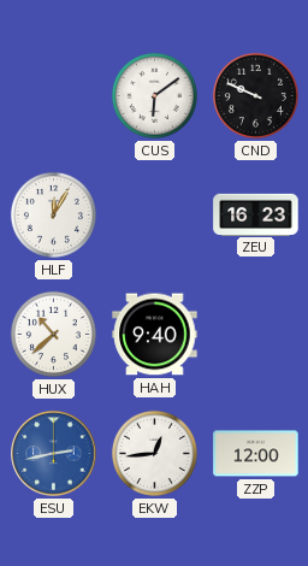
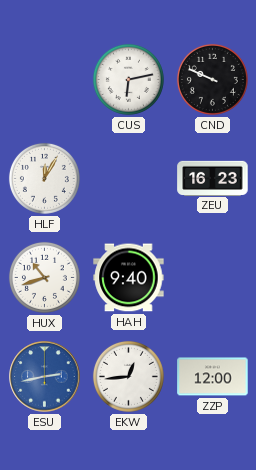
CUS: 6:09 -> 6:13 (128, 79)
HUX: 10:38 -> 10:42 (44, 277)
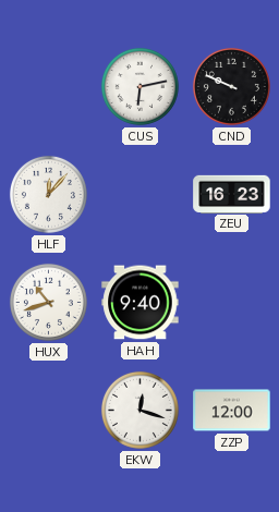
HLF: 12:05 -> 12:07 (48, 194)
ESU: 2:43 -> none (45, 377)
EKW: 12:44 -> 12:18 (139, 410)
